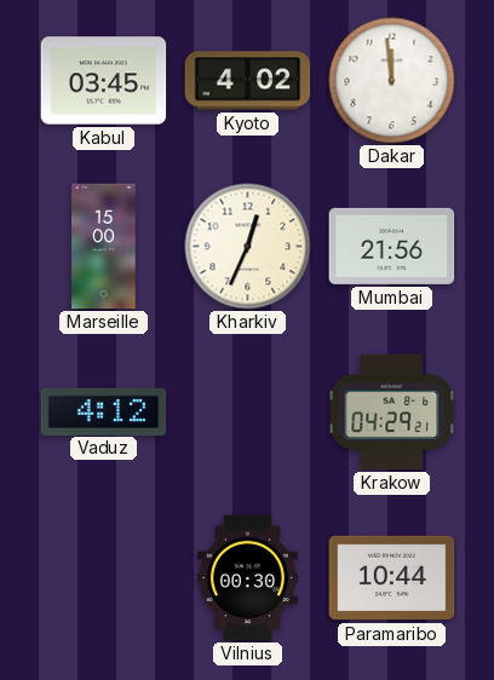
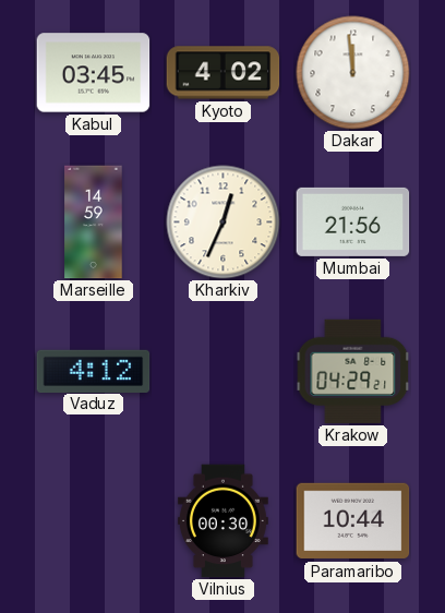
Marseille: 15:00 -> 14:59 (94, 223)
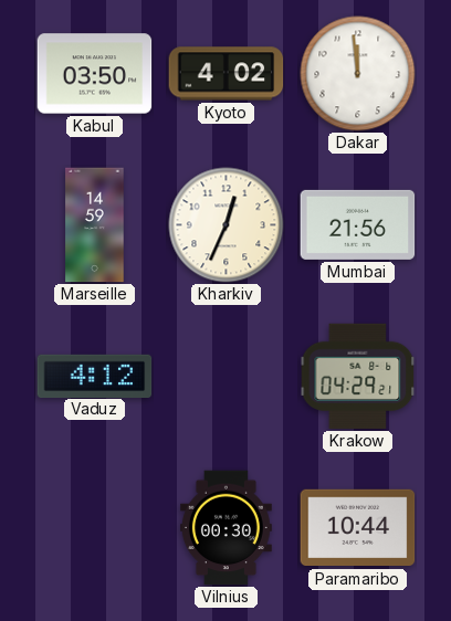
Kabul: 03:45 -> 03:50 (95, 74)
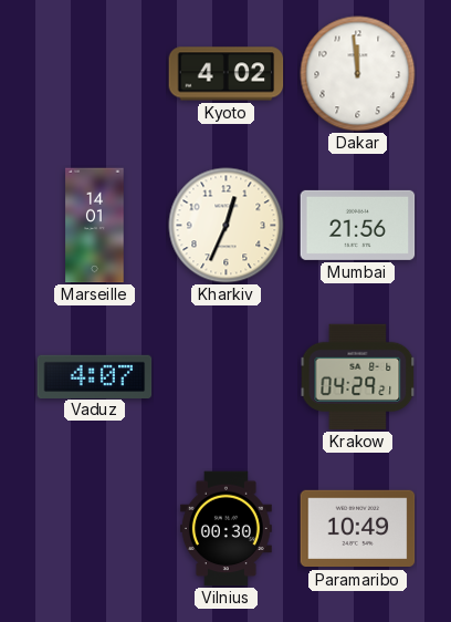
Kabul: 03:50 -> none (95, 74)
Marseille: 14:59 -> 14:01 (95, 226)
Vaduz: 4:12 -> 4:07 (95, 376)
Paramaribo: 10:44 -> 10:49 (358, 529)
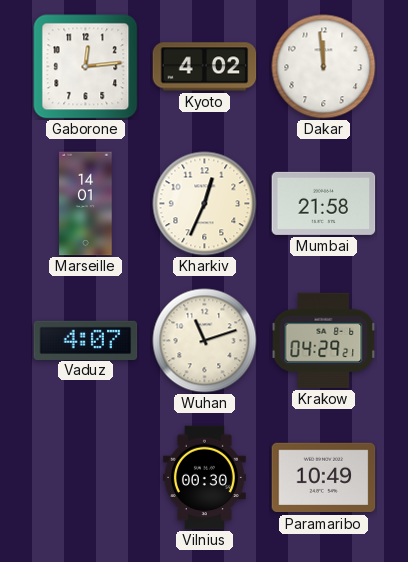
Gaborone: none -> 12:14 (86, 67)
Mumbai: 21:56 -> 21:58 (324, 203)
Wuhan: none -> 11:12 (205, 341)
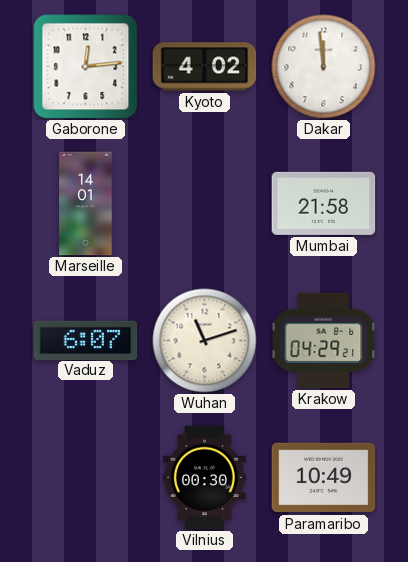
Kharkiv: 12:34 -> none (205, 204)
Vaduz: 4:07 -> 6:07 (86, 340)
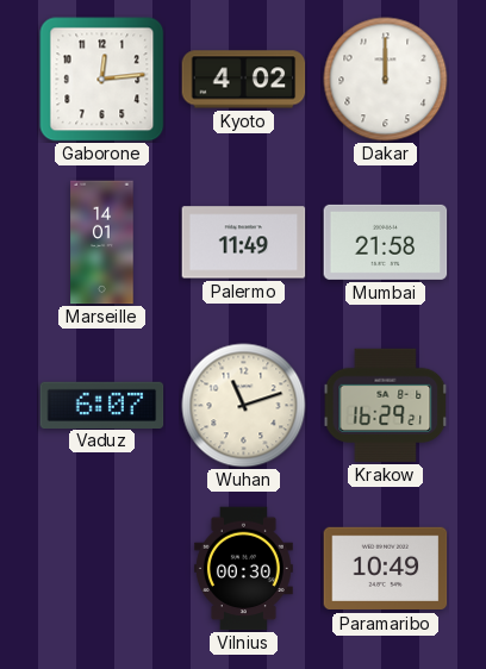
Dakar: 11:59 -> 12:00 (386, 80)
Palermo: none -> 11:49 (244, 243)
Krakow: 04:29 -> 16:29 (386, 405)
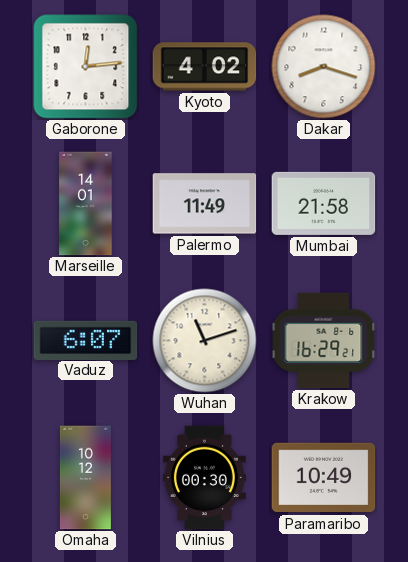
Dakar: 12:00 -> 8:18 (324, 67)
Omaha: none -> 10:12 (85, 478)
